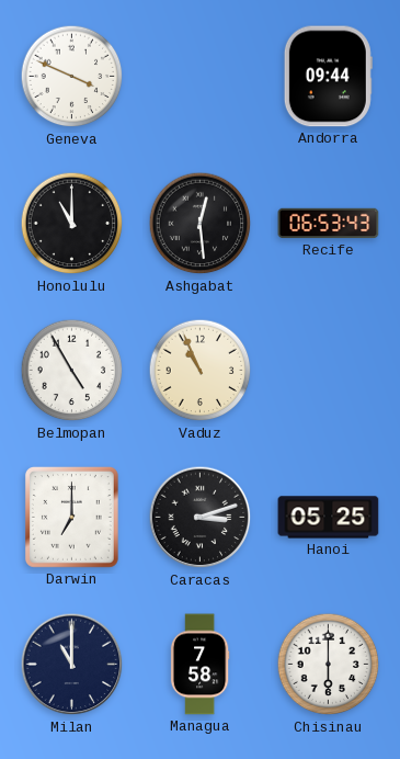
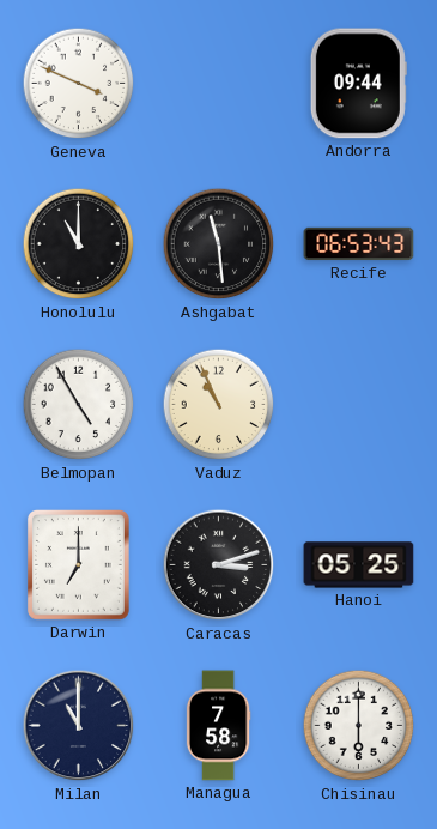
Ashgabat: 12:29 -> 11:29 (219, 244)
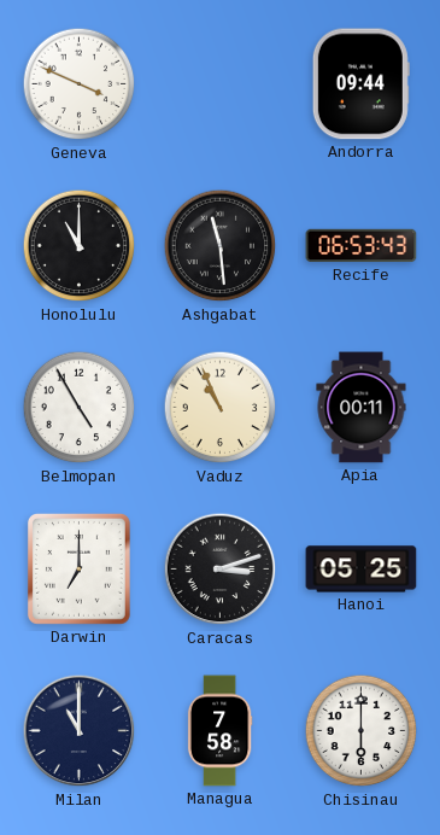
Apia: none -> 00:11 (362, 408)
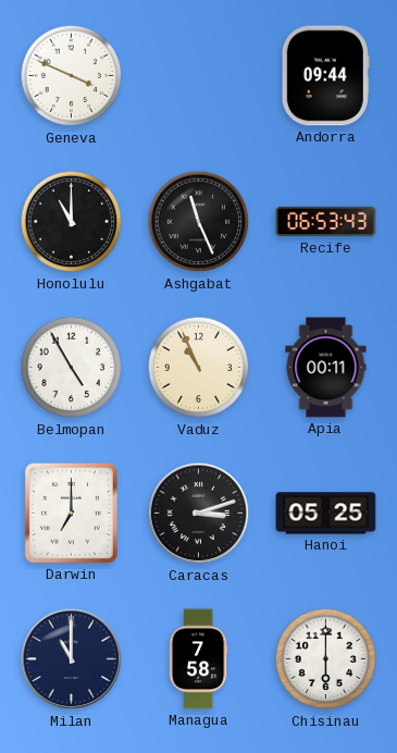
Ashgabat: 11:29 -> 11:26 (199, 222)
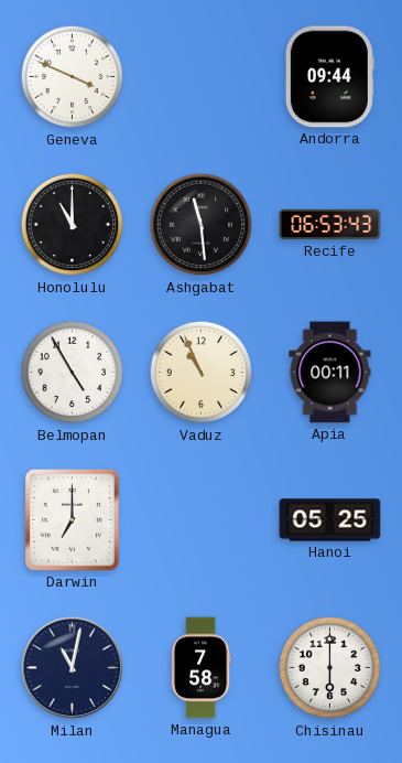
Ashgabat: 11:26 -> 11:29 (202, 225)
Caracas: 3:12 -> none (199, 514)
Milan: 11:00 -> 11:02 (73, 668)
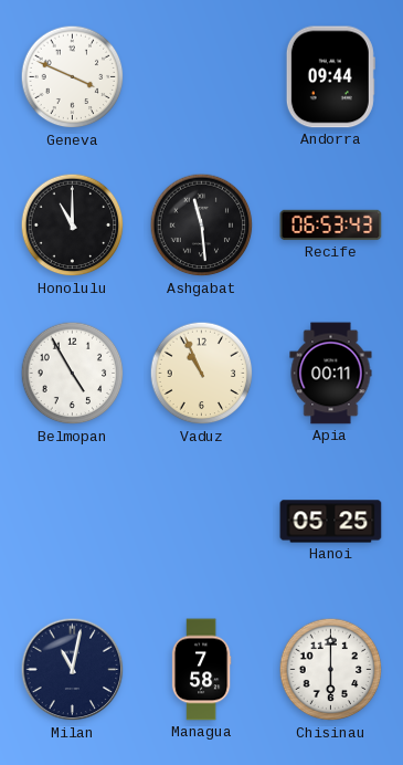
Darwin: 7:00 -> none (72, 519)
